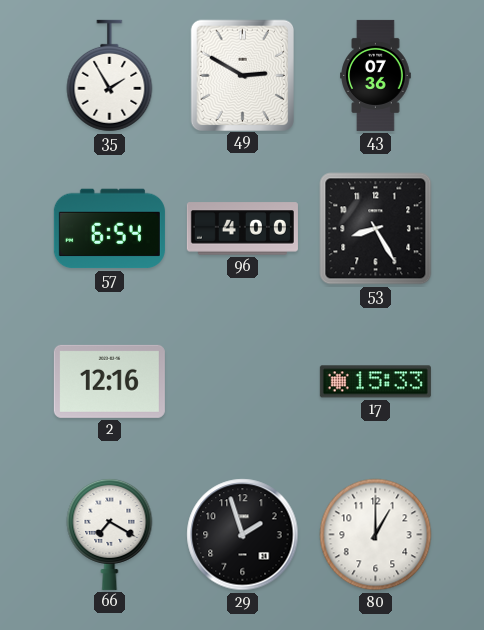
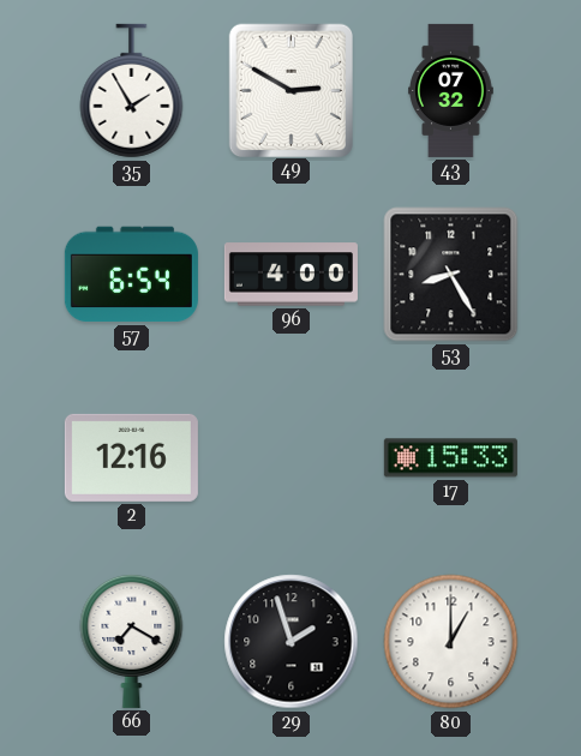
43: 07:36 -> 07:32 (451, 90)
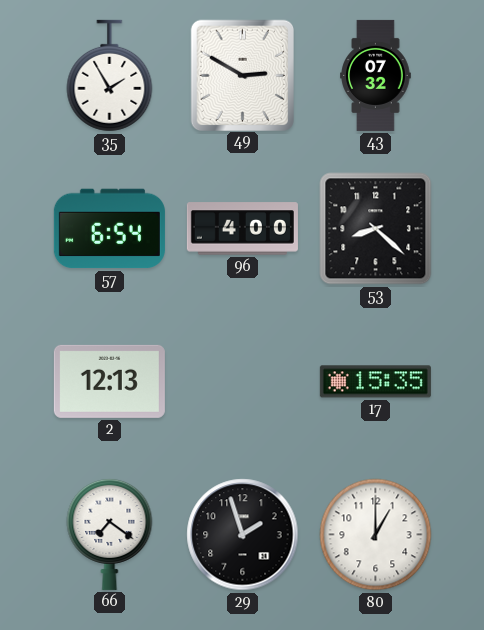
53: 8:25 -> 8:22 (376, 229)
2: 12:16 -> 12:13 (109, 381)
17: 15:33 -> 15:35 (375, 382)
66: 7:20 -> 7:21 (110, 534)
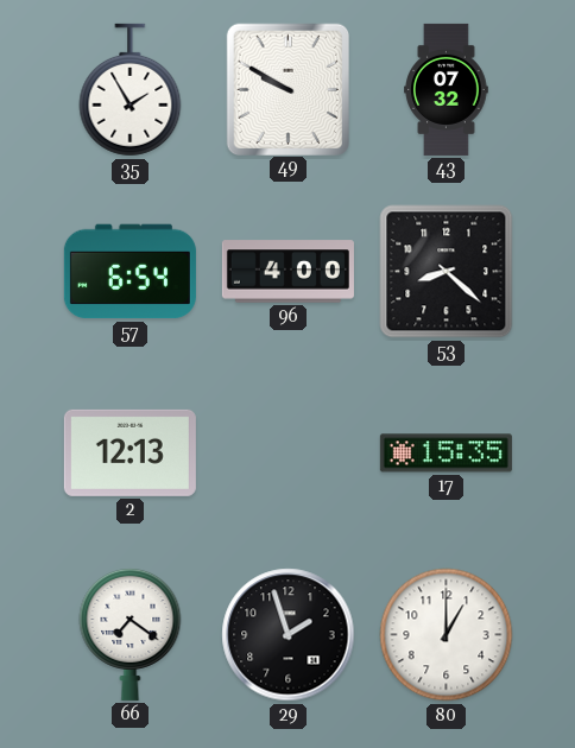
49: 2:50 -> 9:50 (287, 89)
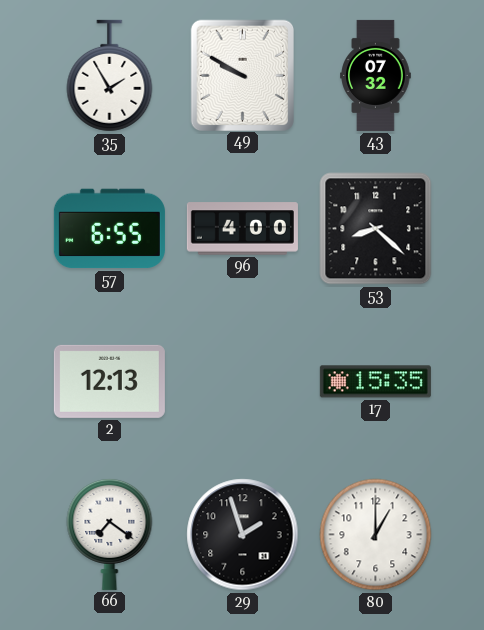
57: 6:54 -> 6:55 (109, 229)
